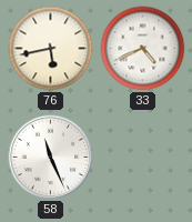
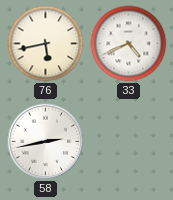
58: 11:26 -> 2:43 (46, 142)
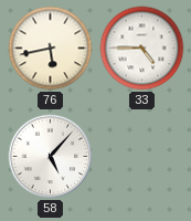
33: 4:41 -> 4:45 (142, 49)
58: 2:43 -> 5:07 (51, 157)
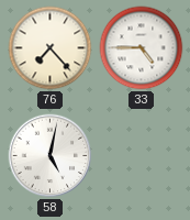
76: 5:43 -> 7:23 (51, 48)
58: 5:07 -> 5:02 (51, 156)
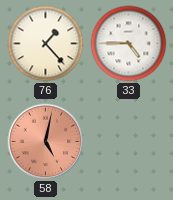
76: 7:23 -> 1:23 (46, 44)
58 dial: white -> salmon (46, 142)
